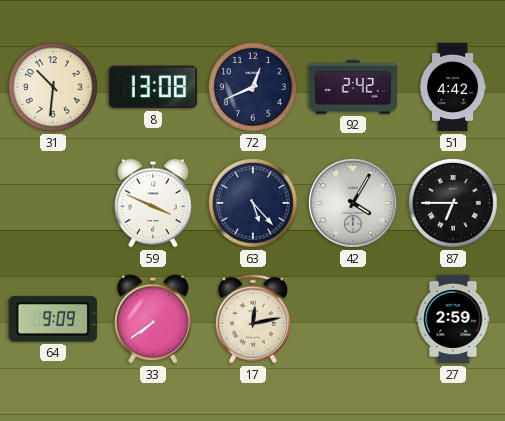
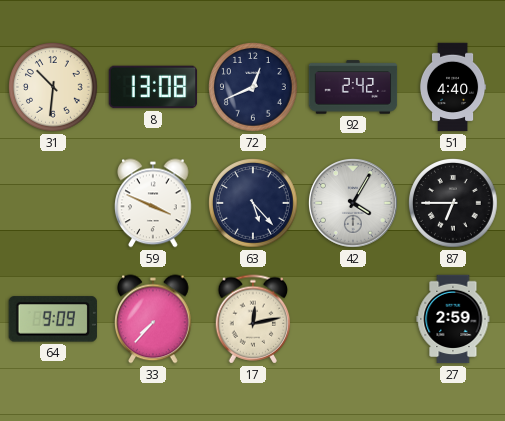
51: 4:42 -> 4:40 (453, 87)
33: 7:39 -> 7:37 (153, 319)
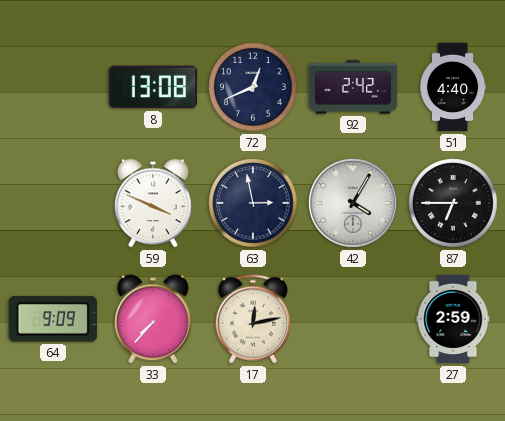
31: 10:31 -> none (53, 87)
63: 5:23 -> 2:58 (253, 203)
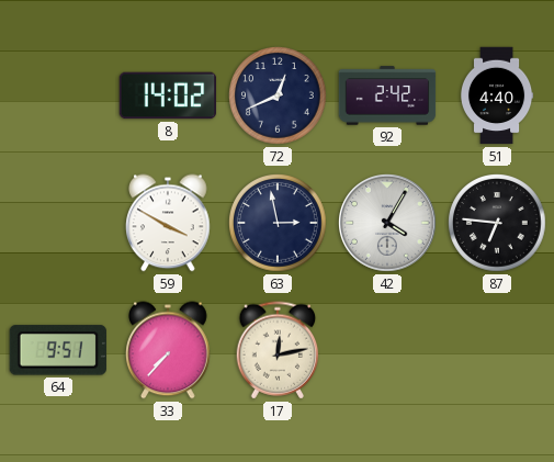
8: 13:08 -> 14:02 (168, 95)
59: 3:49 -> 3:50 (168, 223)
87: 6:45 -> 6:46 (497, 223)
64: 9:09 -> 9:51 (58, 350)
27: 2:59 -> none (453, 319)
